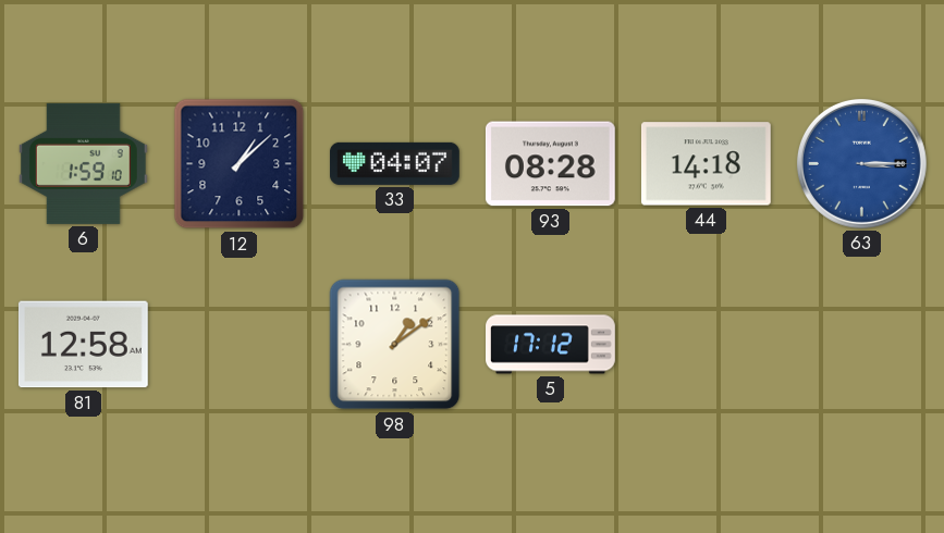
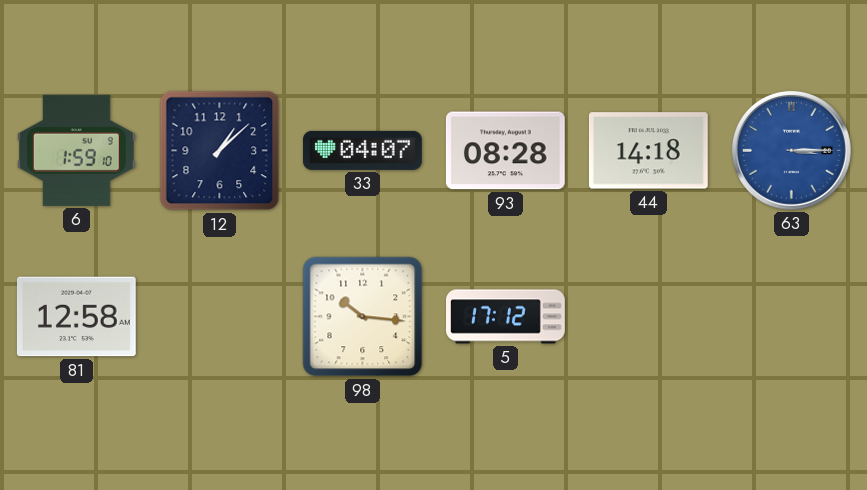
98: 1:09 -> 10:16 (363, 317)
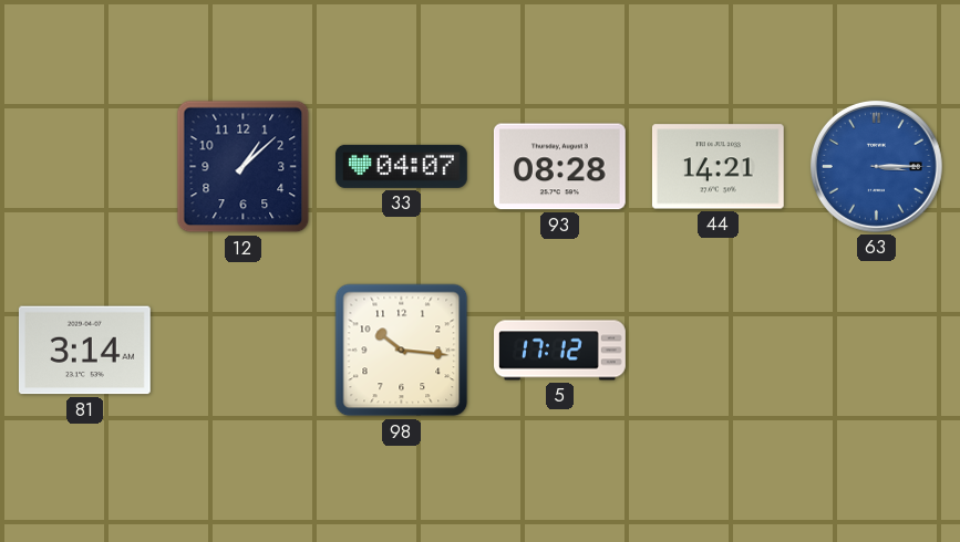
6: 1:59 -> none (76, 150)
44: 14:18 -> 14:21 (718, 167)
81: 12:58 -> 3:14 (84, 351)
